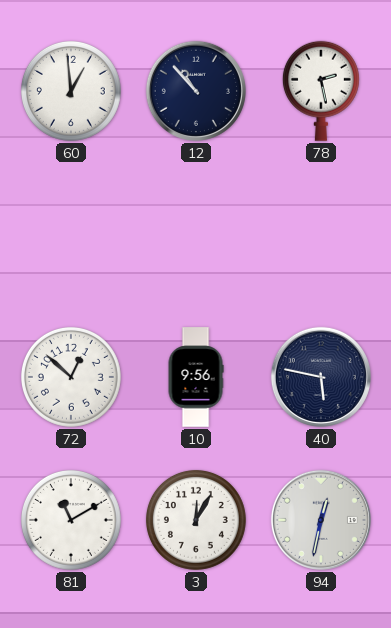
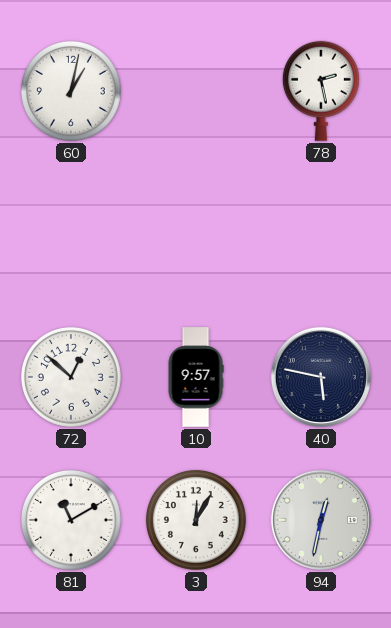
60: 12:59 -> 1:02 (71, 91)
12: 10:53 -> none (196, 91)
10: 9:56 -> 9:57 (196, 377)
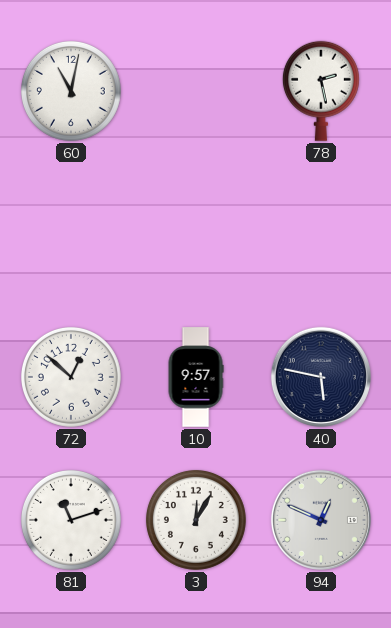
60: 1:02 -> 11:02 (71, 91)
81: 11:10 -> 11:12 (71, 520)
94: 12:32 -> 12:49 (321, 520)
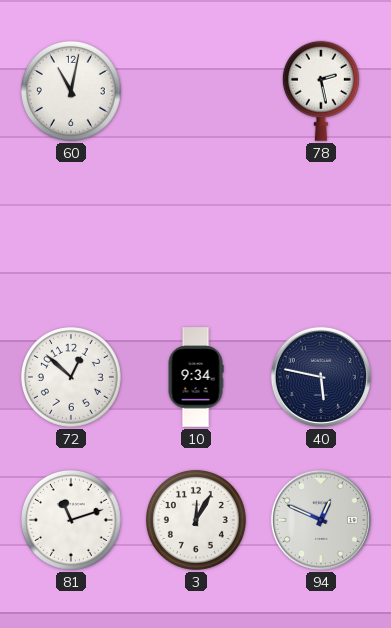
10: 9:57 -> 9:34 (196, 377)
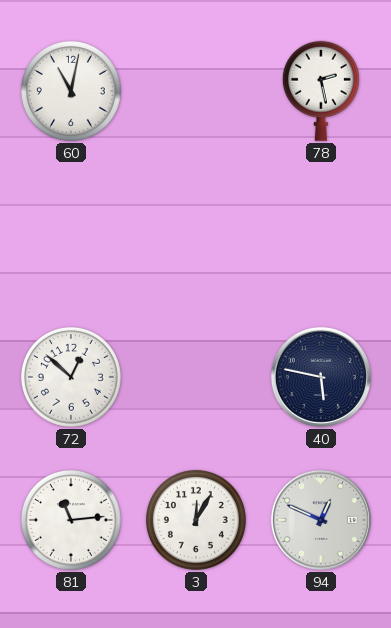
10: 9:34 -> none (196, 377)
81: 11:12 -> 11:14 (71, 520)
